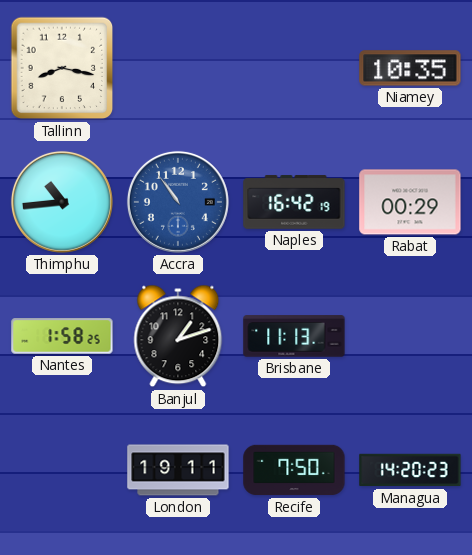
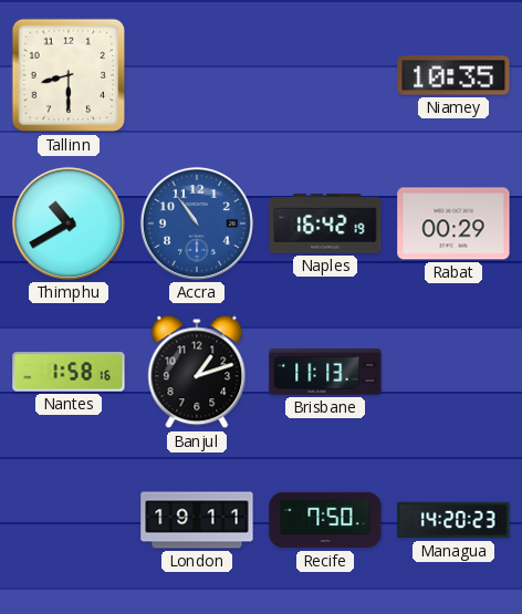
Tallinn: 8:17 -> 8:30 (69, 75)
Thimphu: 10:44 -> 10:40 (69, 223)
Nantes: 1:58:25 -> 1:58:16 (69, 372)
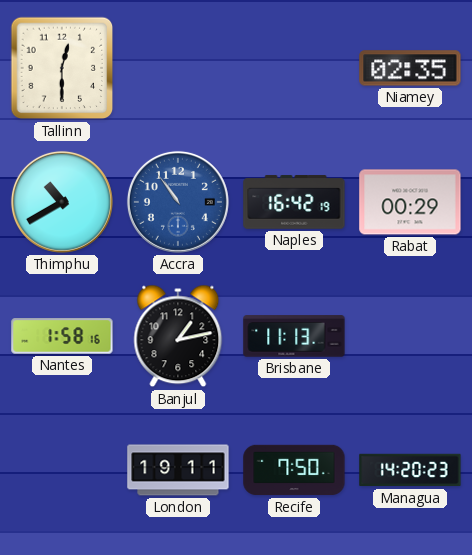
Tallinn: 8:30 -> 12:30 (62, 68)
Niamey: 10:35 -> 02:35 (410, 68)
Banjul: 1:12 -> 1:13 (178, 336)
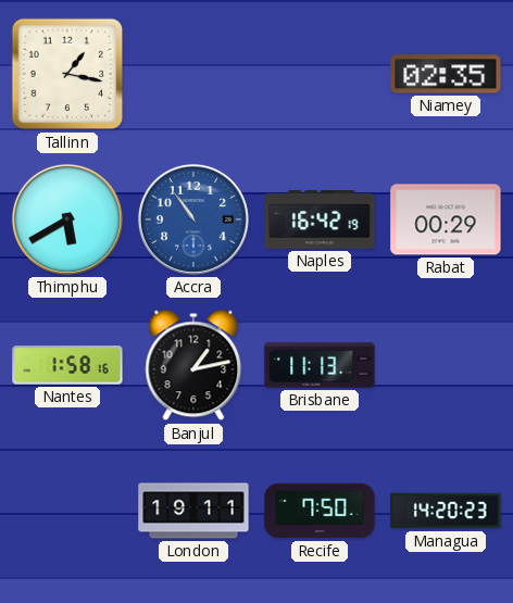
Tallinn: 12:30 -> 1:17 (67, 74)
Thimphu: 10:40 -> 5:40 (67, 219)
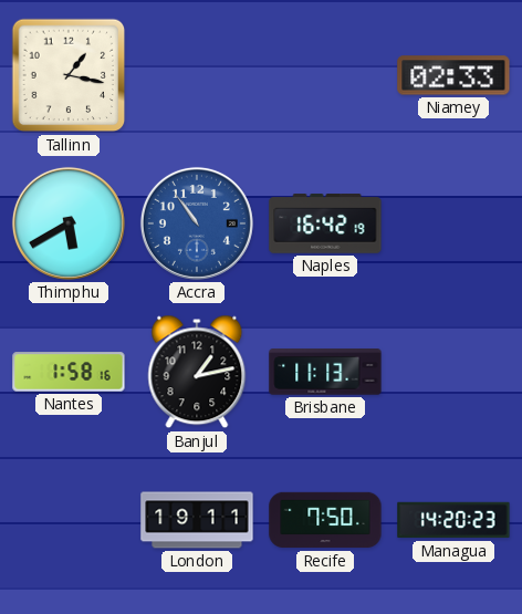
Niamey: 02:35 -> 02:33 (453, 75)
Rabat: 00:29 -> none (446, 219)
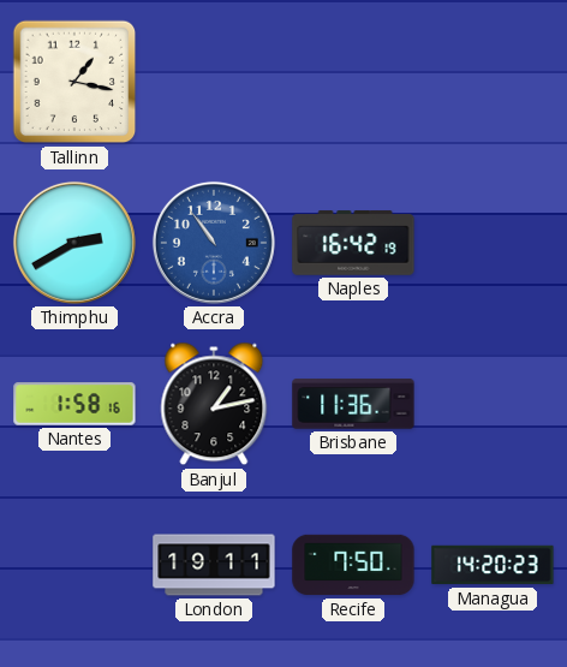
Niamey: 02:33 -> none (453, 75)
Thimphu: 5:40 -> 2:40 (74, 243)
Brisbane: 11:13 -> 11:36 (353, 404)
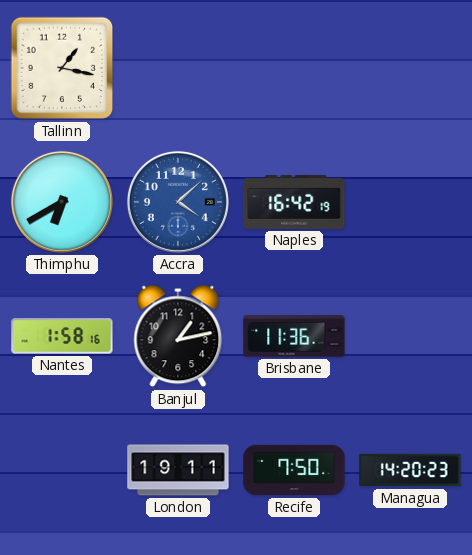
Thimphu: 2:40 -> 6:40 (62, 202)
Accra: 10:54 -> 4:08 (178, 202)
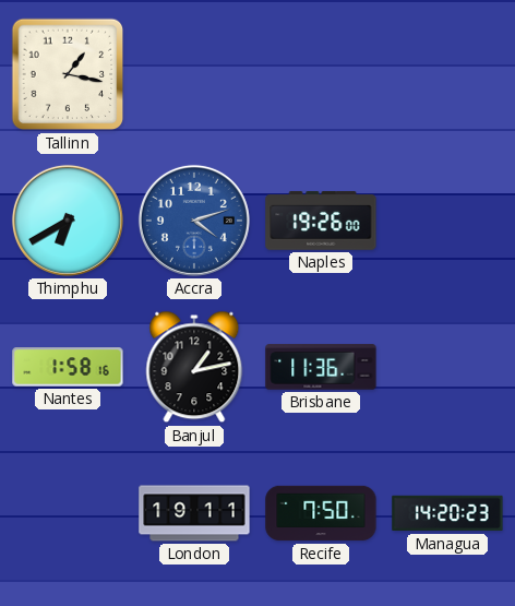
Accra: 4:08 -> 4:12 (194, 221)
Naples: 16:42 -> 19:26 (321, 221)
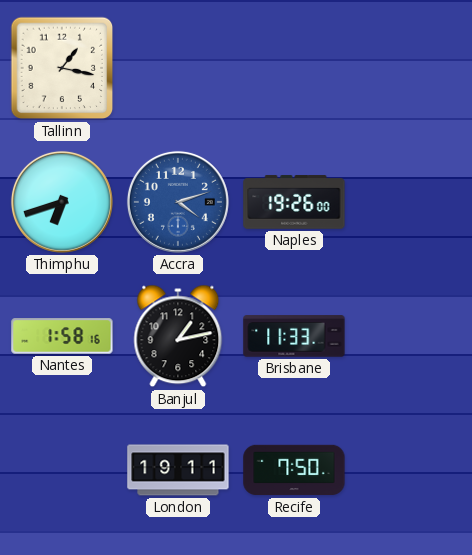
Thimphu: 6:40 -> 6:42 (62, 202)
Brisbane: 11:36 -> 11:33 (294, 336)
Managua: 14:20 -> none (447, 513)
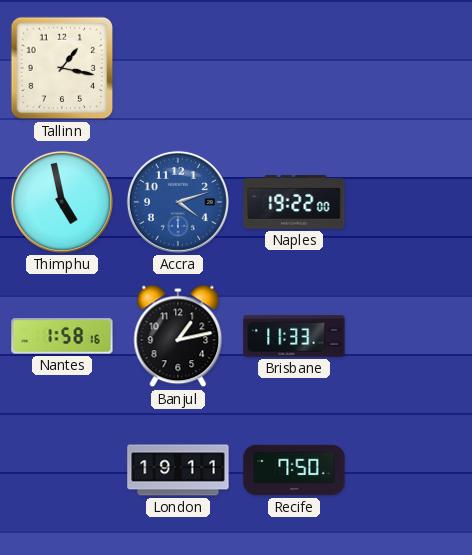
Thimphu: 6:42 -> 4:58 (62, 202)
Naples: 19:26 -> 19:22 (294, 202)
